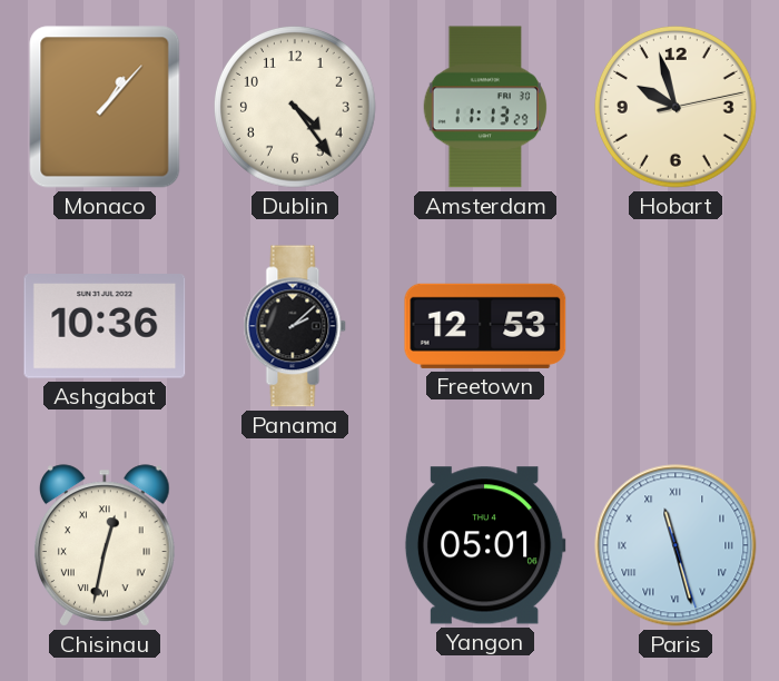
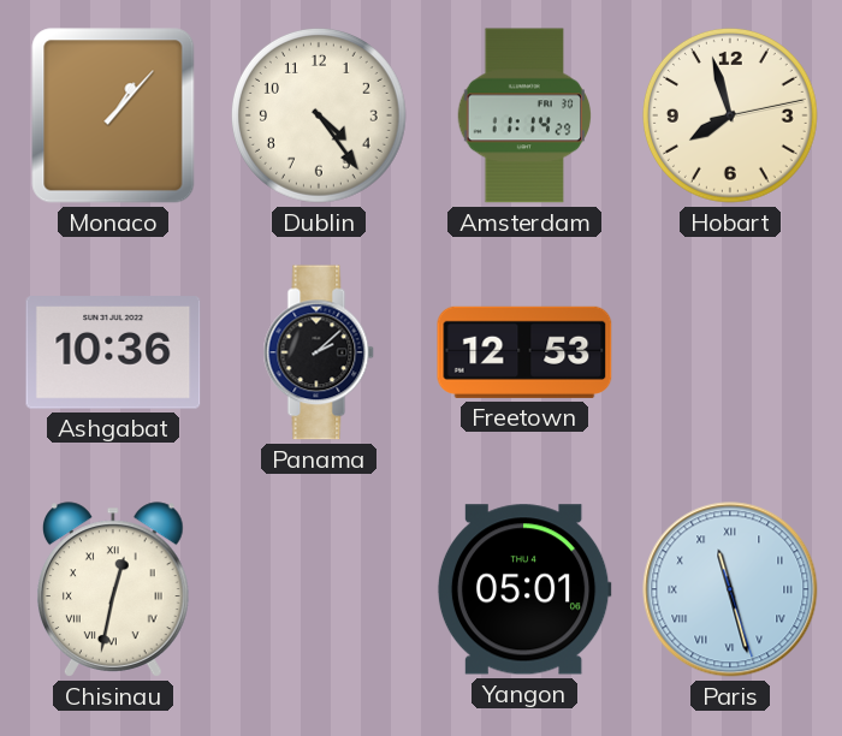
Amsterdam: 11:13 -> 11:14 (524, 115)
Hobart: 9:57 -> 7:57 (730, 115)
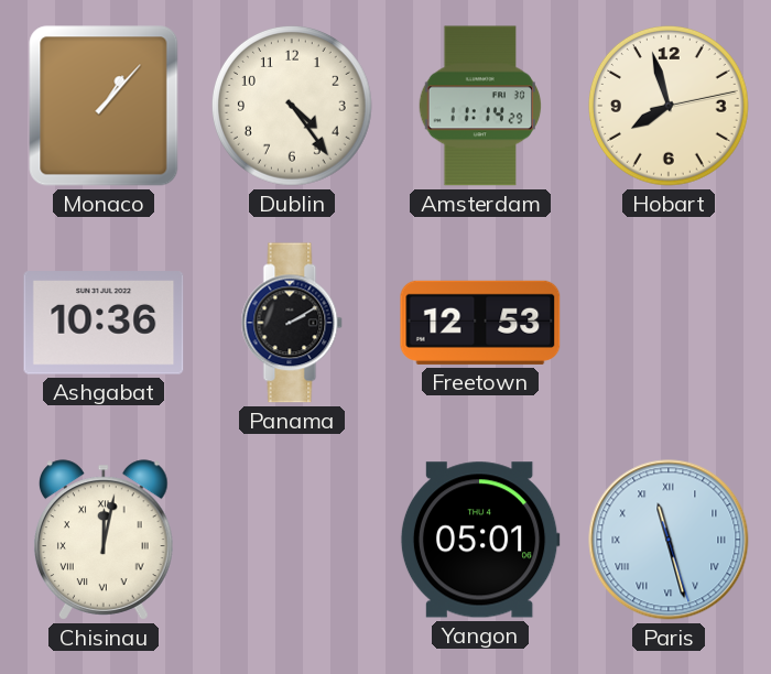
Panama: 2:08 -> 2:10 (292, 323)
Chisinau: 12:32 -> 12:02 (104, 540)
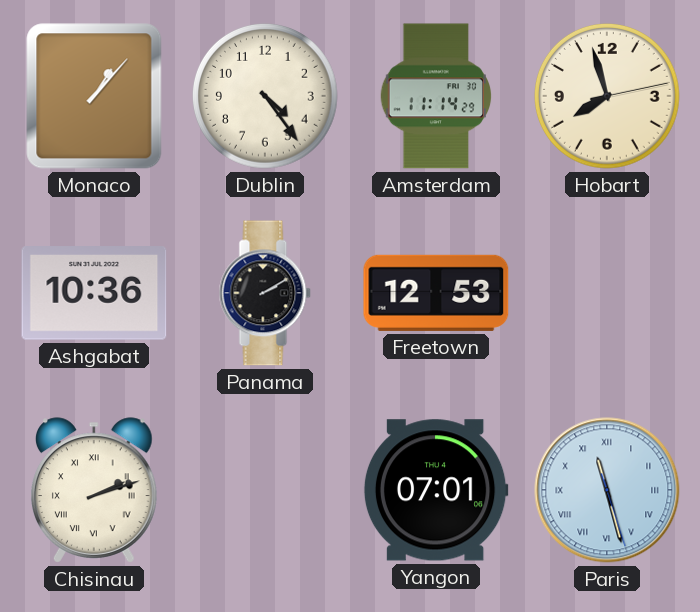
Chisinau: 12:02 -> 2:12 (94, 490)
Yangon: 05:01 -> 07:01 (436, 490)
